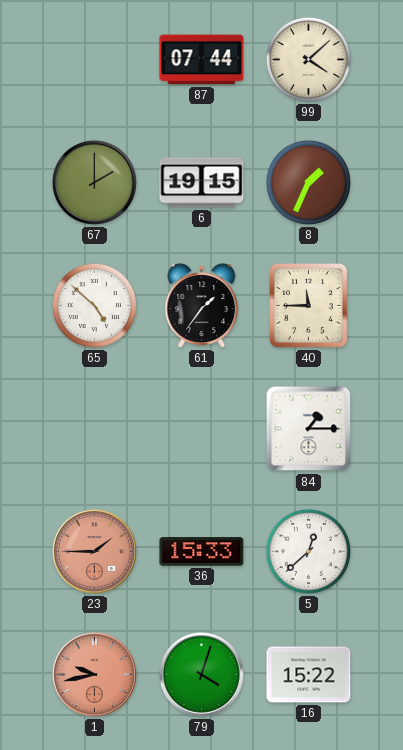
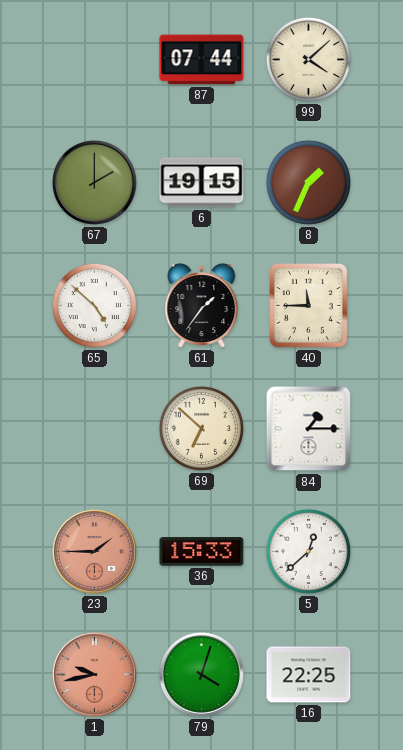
69: none -> 6:52 (201, 428)
16: 15:22 -> 22:25 (309, 675)
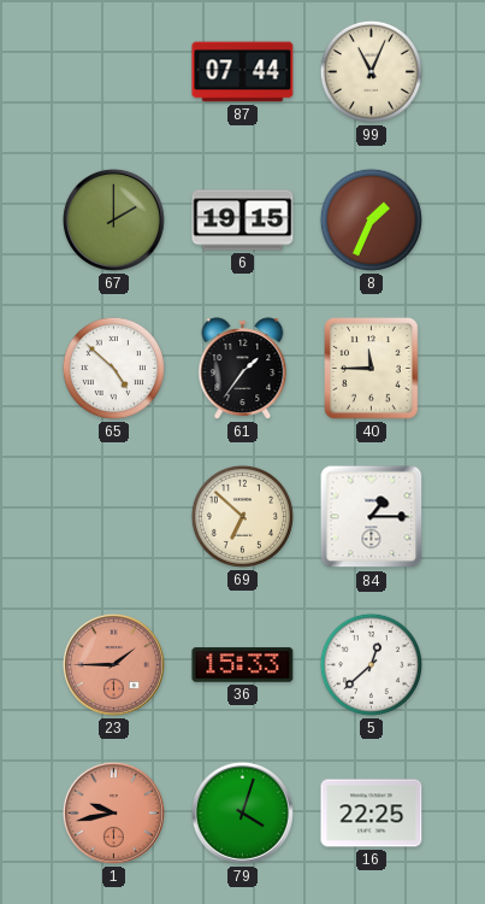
99: 4:08 -> 11:04 (371, 71)
